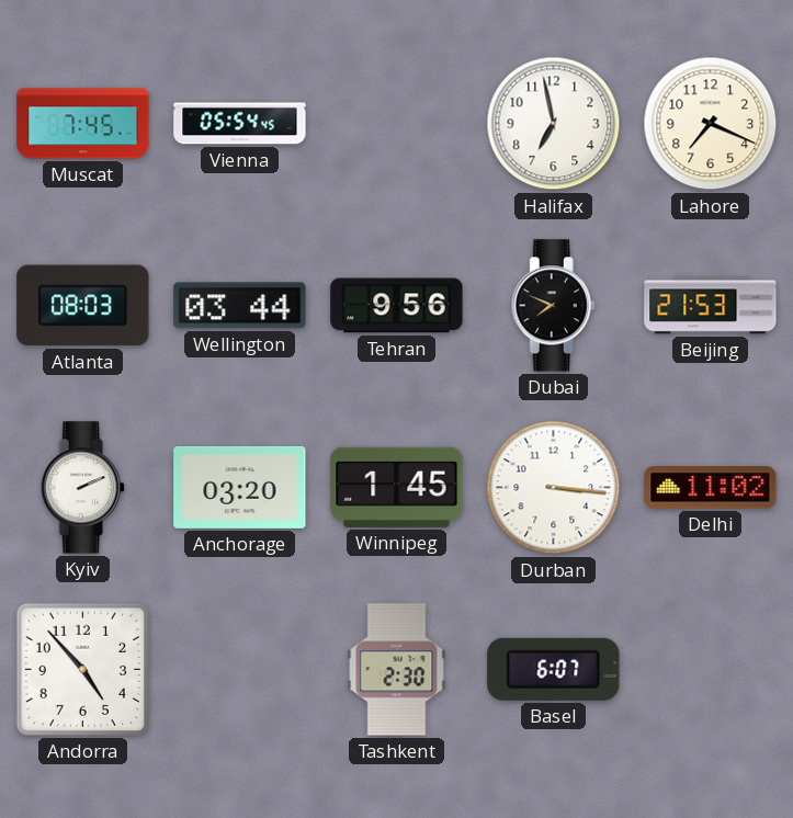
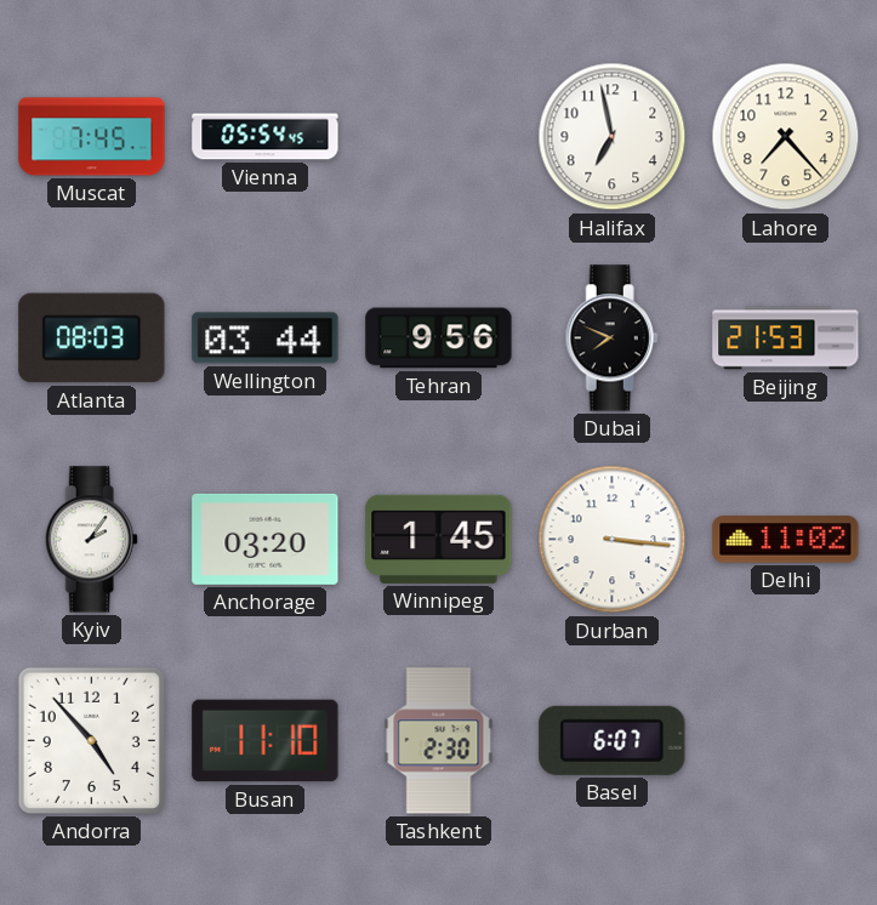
Lahore: 7:19 -> 7:23 (786, 137)
Kyiv: 2:11 -> 2:06 (91, 540)
Busan: none -> 11:10 (266, 741)
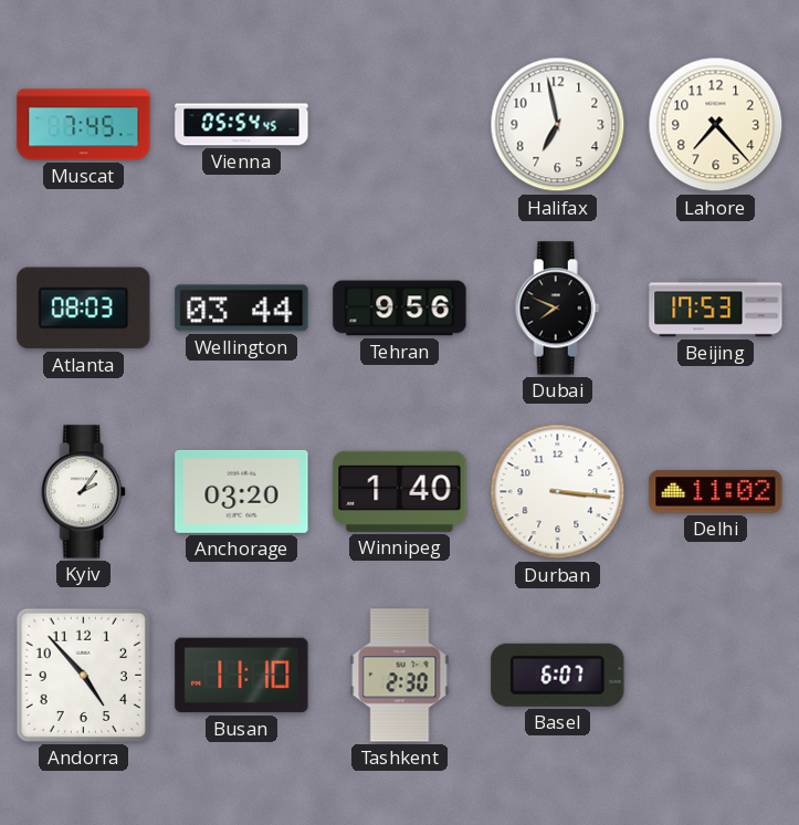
Beijing: 21:53 -> 17:53 (716, 309)
Winnipeg: 1:45 -> 1:40 (400, 491)
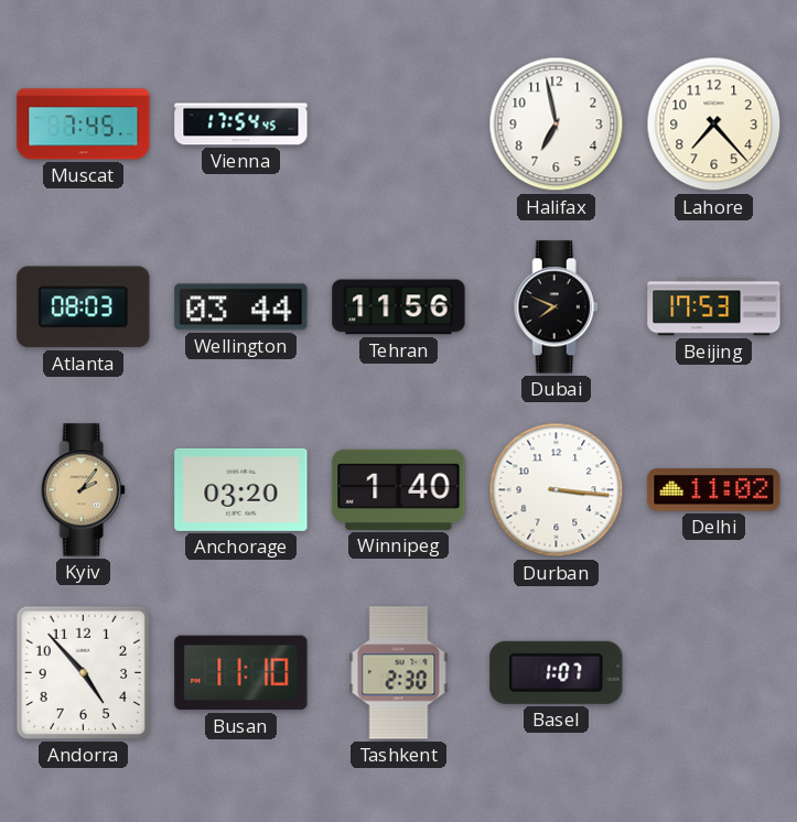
Vienna: 05:54 -> 17:54 (241, 125)
Tehran: 9:56 -> 11:56 (399, 307)
Kyiv dial: white -> champagne (83, 490)
Basel: 6:07 -> 1:07 (557, 672)
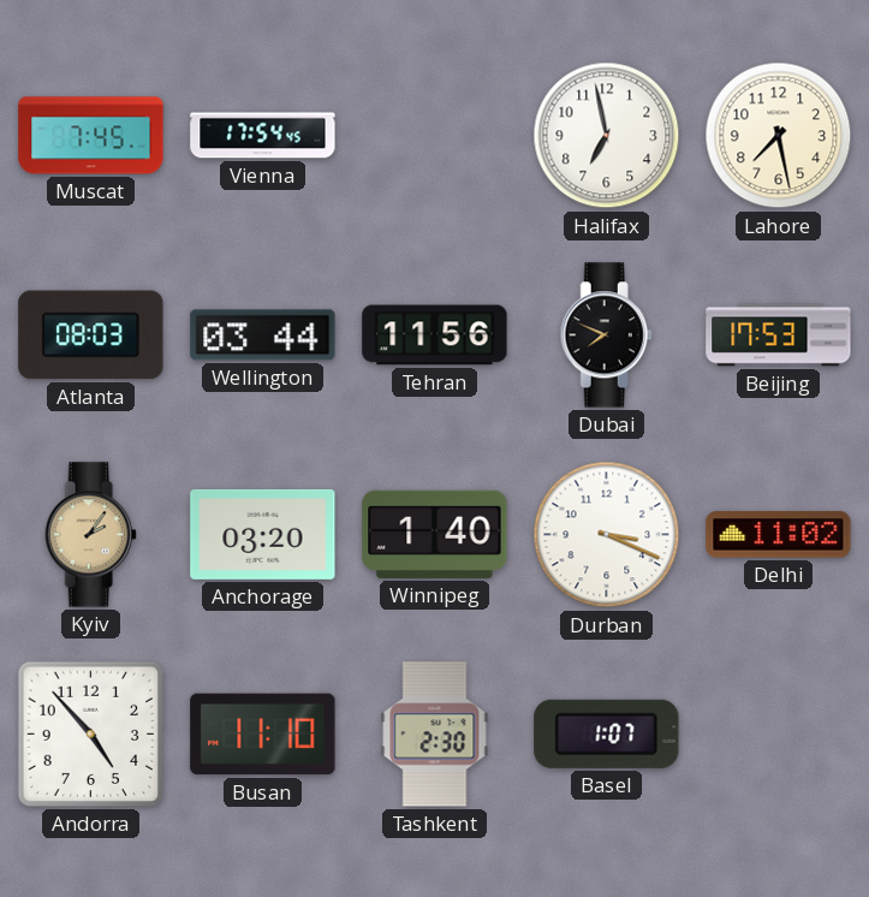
Lahore: 7:23 -> 7:28 (779, 136)
Durban: 3:16 -> 3:19 (607, 535)
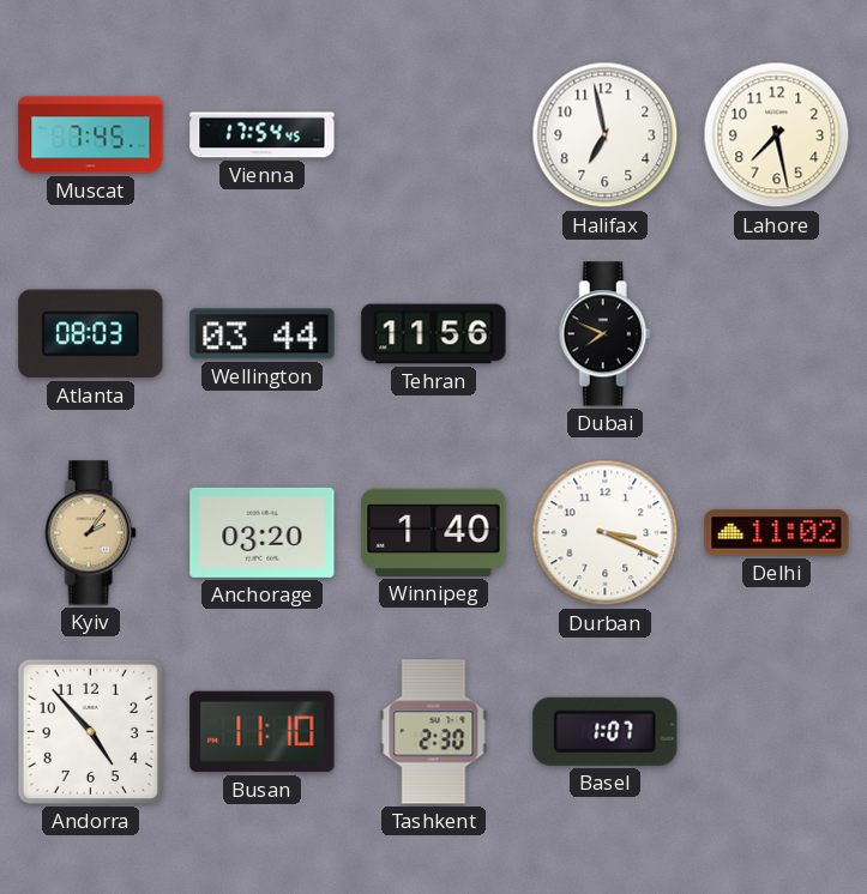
Beijing: 17:53 -> none (779, 335)
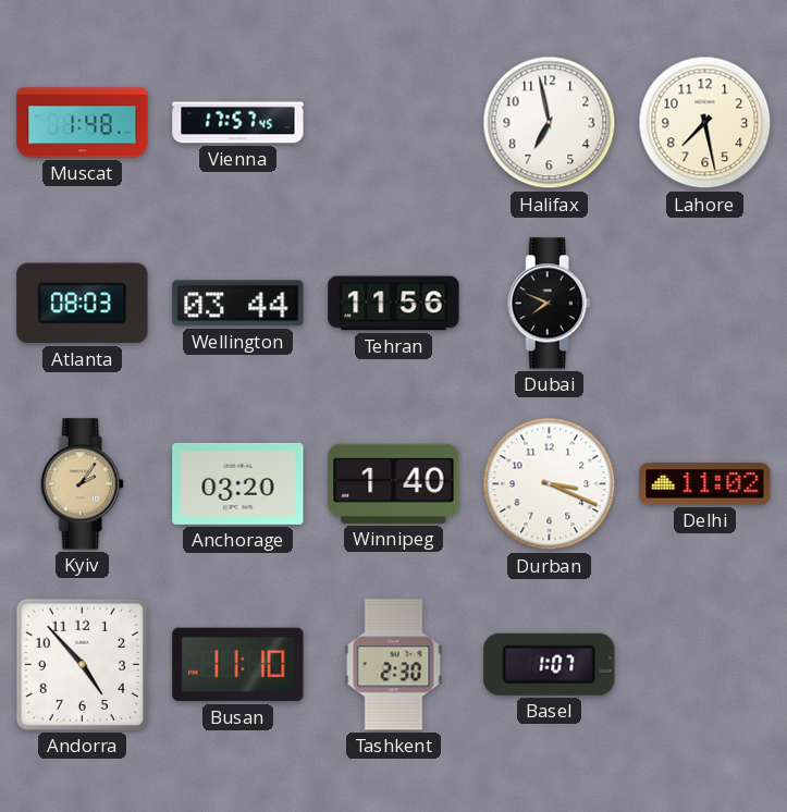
Muscat: 7:45 -> 1:48 (83, 123)
Vienna: 17:54 -> 17:57 (238, 123)
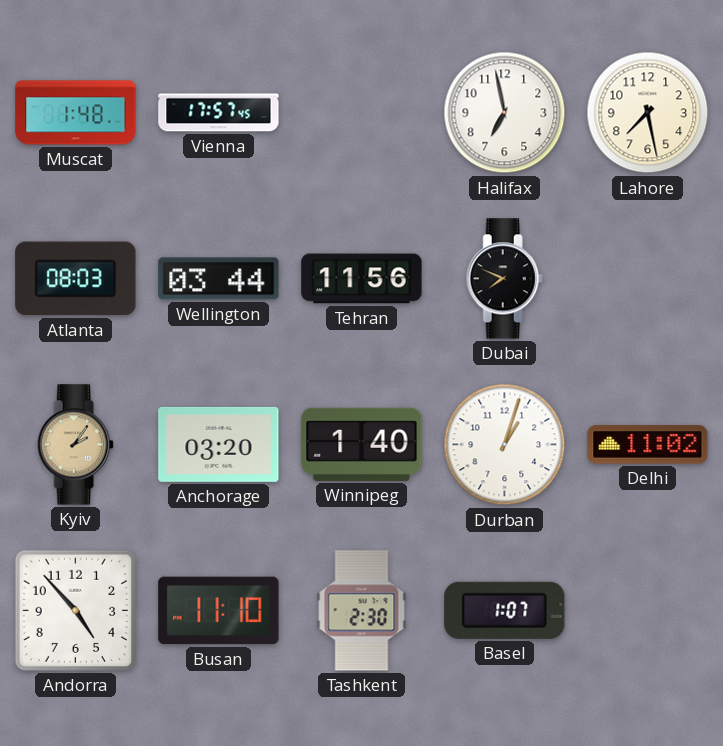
Durban: 3:19 -> 1:03 (505, 445)
